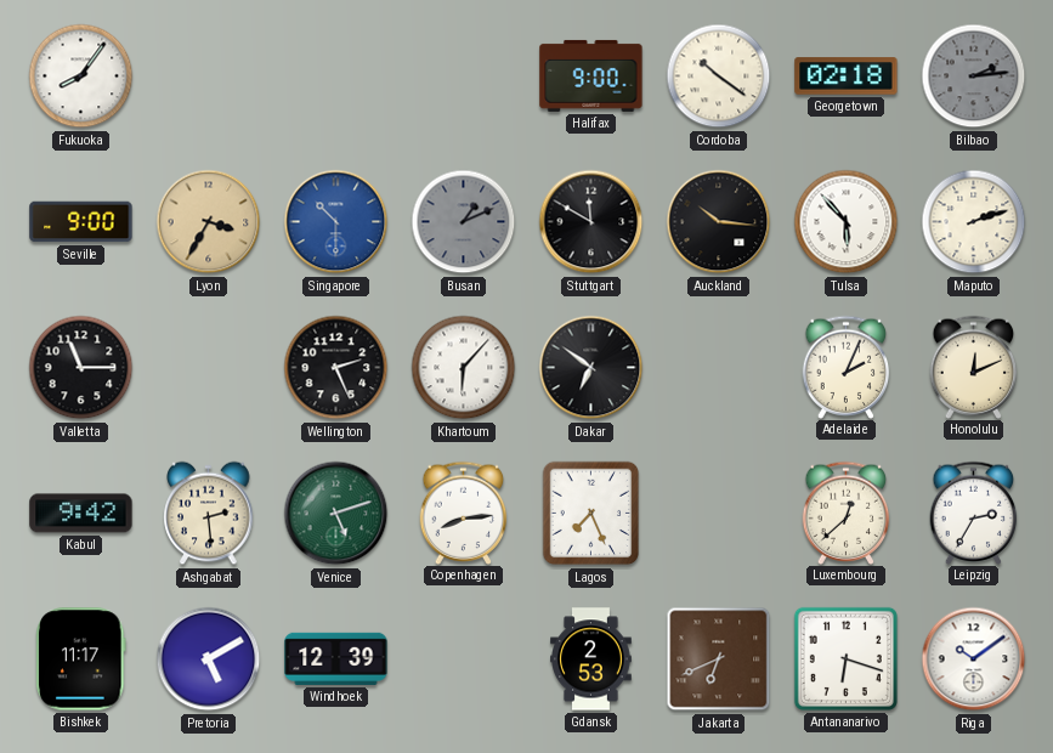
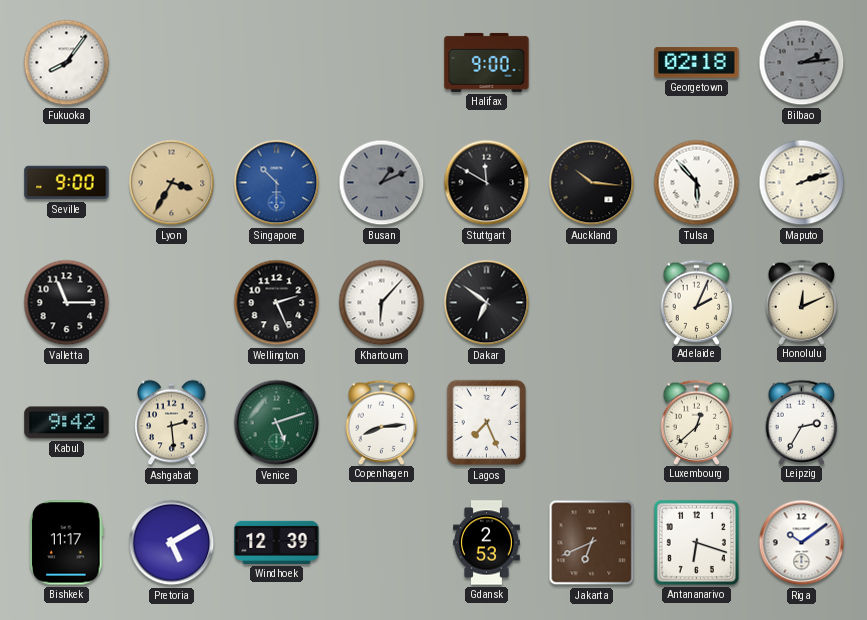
Cordoba: 10:21 -> none (719, 77)
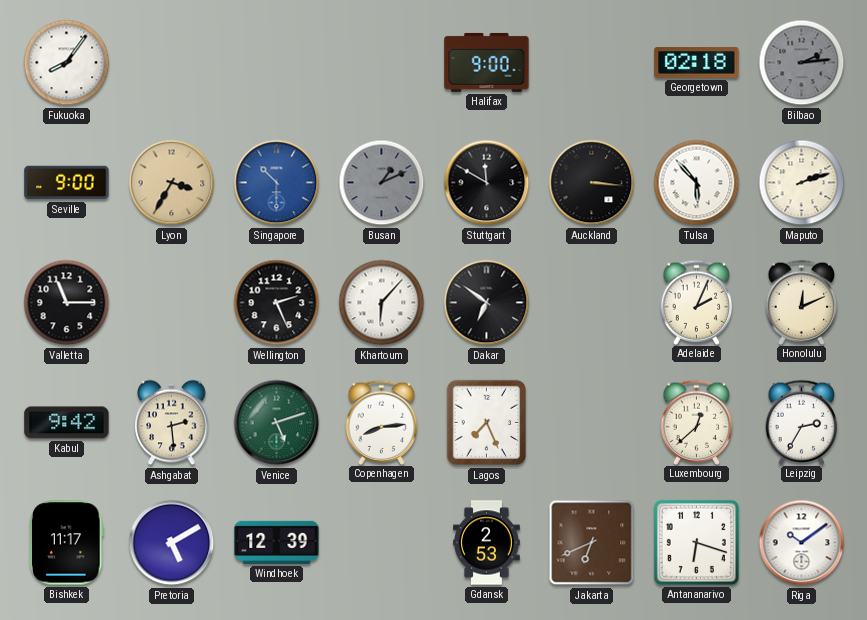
Auckland: 10:16 -> 3:16 (592, 183)
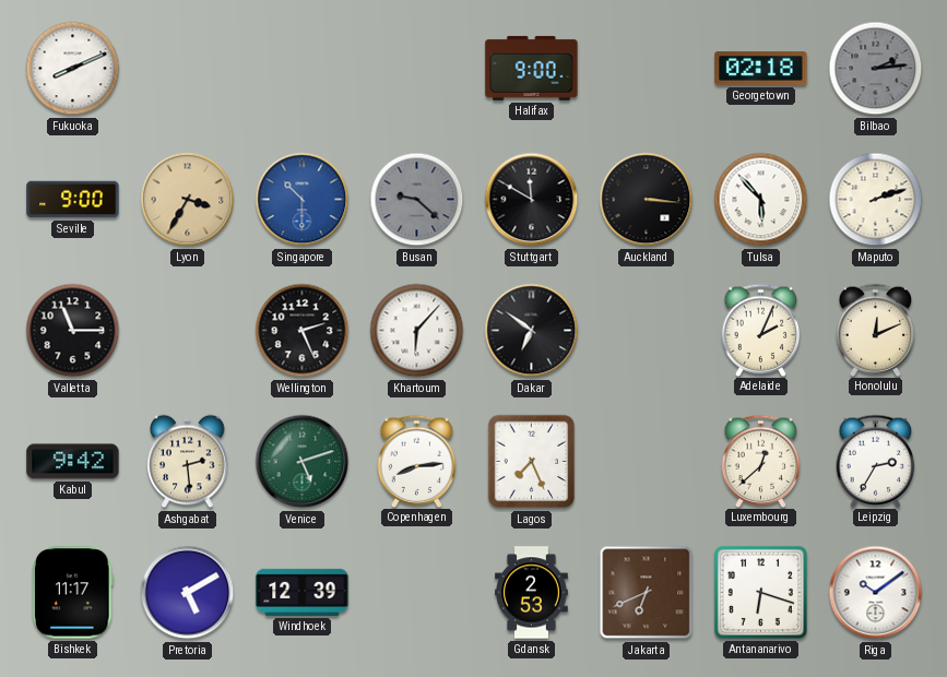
Fukuoka: 8:06 -> 8:11 (73, 69)
Busan: 1:11 -> 9:22 (417, 200)
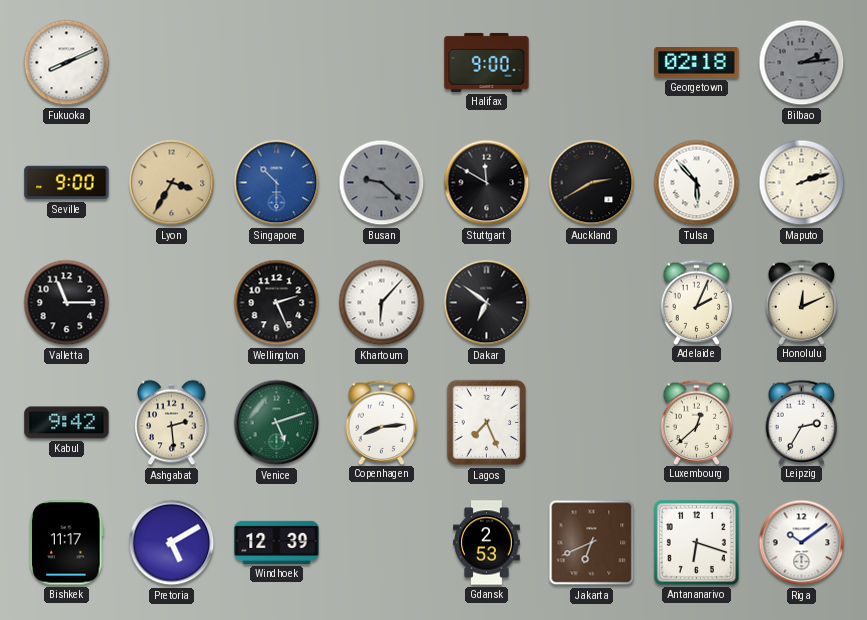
Auckland: 3:16 -> 2:40 (592, 183)
